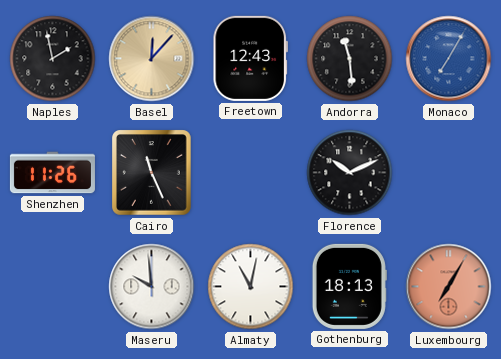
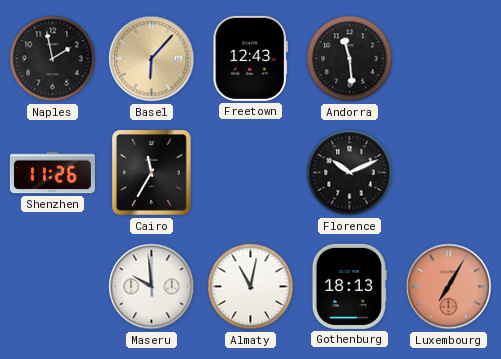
Basel: 12:07 -> 6:07 (152, 59)
Monaco: 7:05 -> none (449, 59)
Cairo: 11:26 -> 11:35 (152, 173)
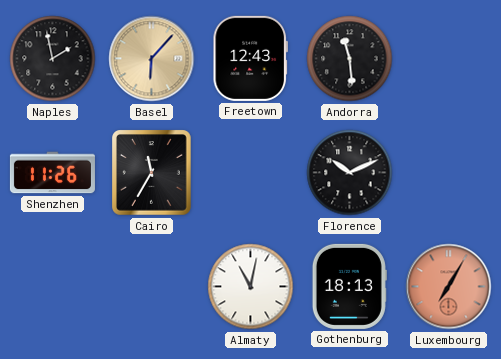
Maseru: 9:59 -> none (152, 287)
